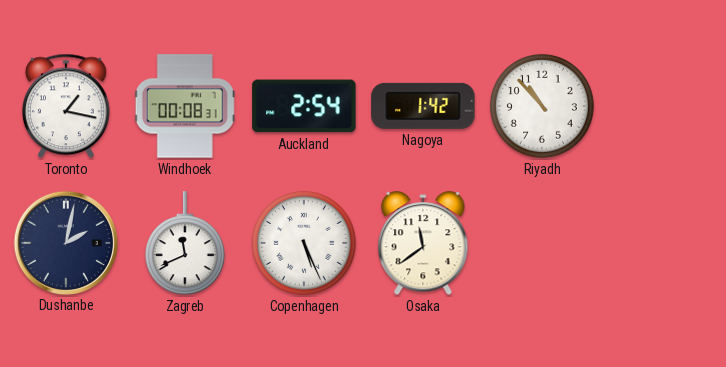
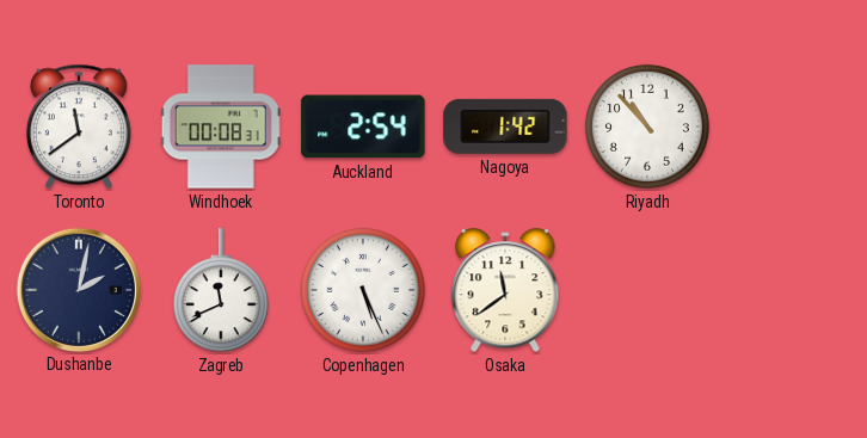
Toronto: 1:17 -> 11:39 (79, 127)
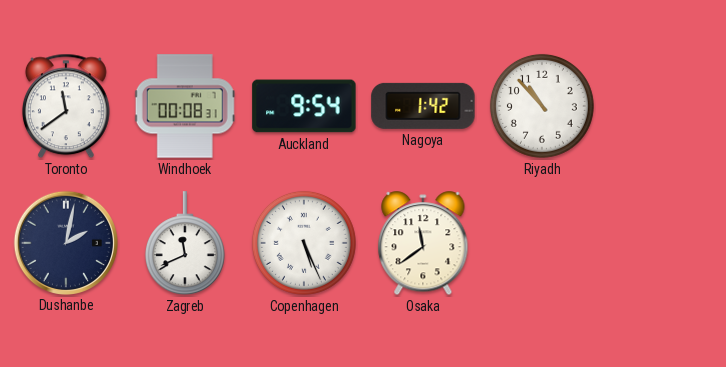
Auckland: 2:54 -> 9:54 (304, 106)
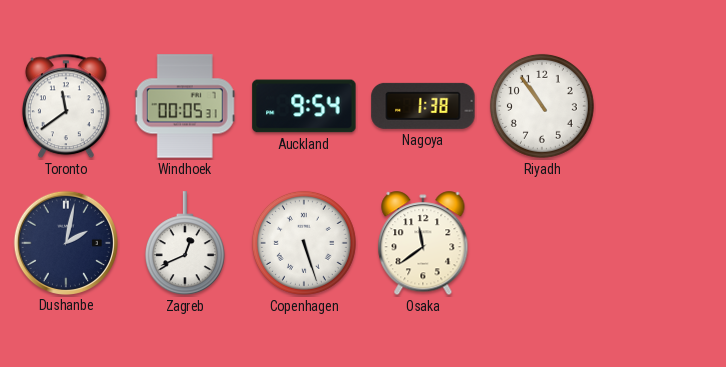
Windhoek: 00:08 -> 00:05 (185, 106)
Nagoya: 1:42 -> 1:38 (423, 106)
Riyadh: 10:53 -> 10:54 (542, 106)
Zagreb: 11:41 -> 12:41 (185, 244)
Copenhagen: 5:26 -> 5:27 (304, 243)
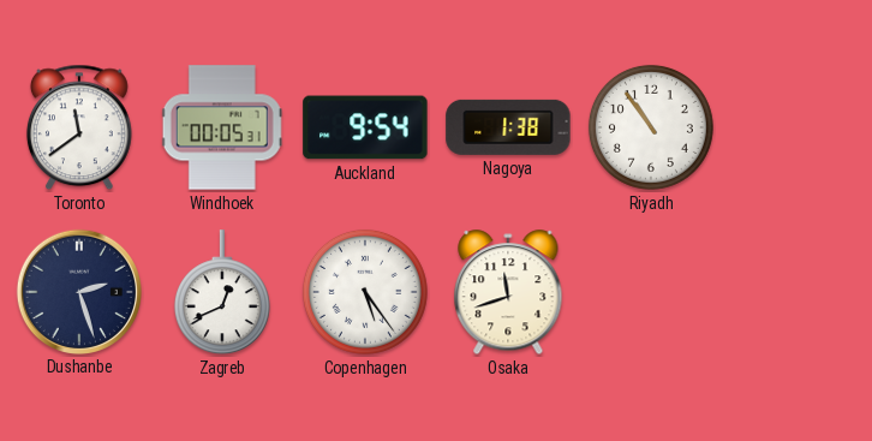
Dushanbe: 2:02 -> 2:27 (78, 291)
Copenhagen: 5:27 -> 5:24 (365, 292)
Osaka: 11:39 -> 11:42 (508, 293)
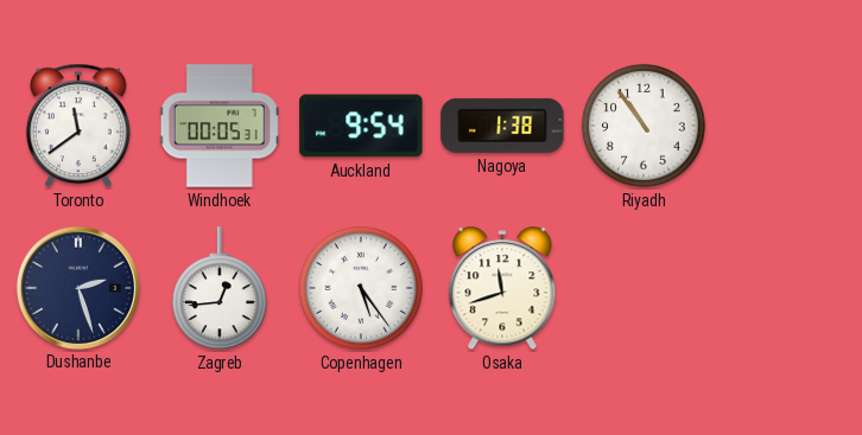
Zagreb: 12:41 -> 12:44 (220, 289)
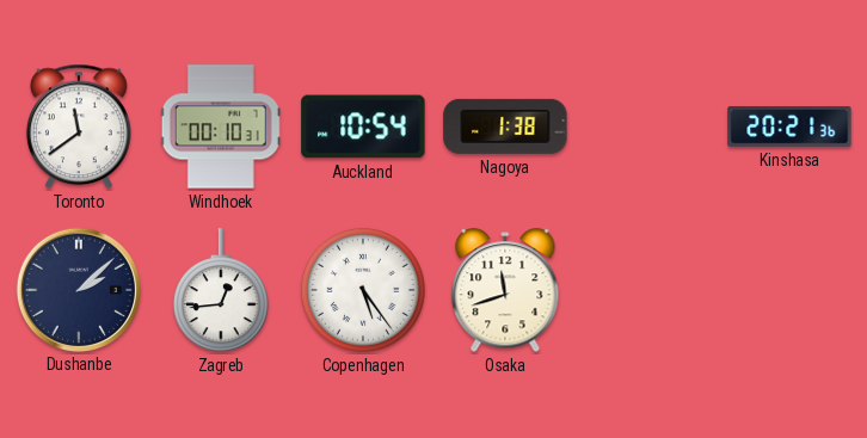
Windhoek: 00:05 -> 00:10 (221, 127)
Auckland: 9:54 -> 10:54 (363, 127)
Riyadh: 10:54 -> none (644, 126)
Kinshasa: none -> 20:21 (789, 127)
Dushanbe: 2:27 -> 2:08 (78, 289)
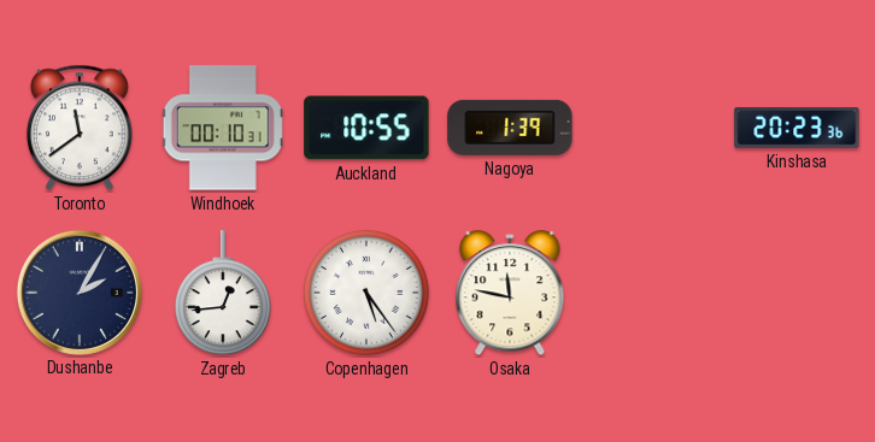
Auckland: 10:54 -> 10:55 (366, 128)
Nagoya: 1:38 -> 1:39 (510, 128)
Kinshasa: 20:21 -> 20:23 (797, 128)
Dushanbe: 2:08 -> 2:05 (78, 291)
Osaka: 11:42 -> 11:47 (510, 294)
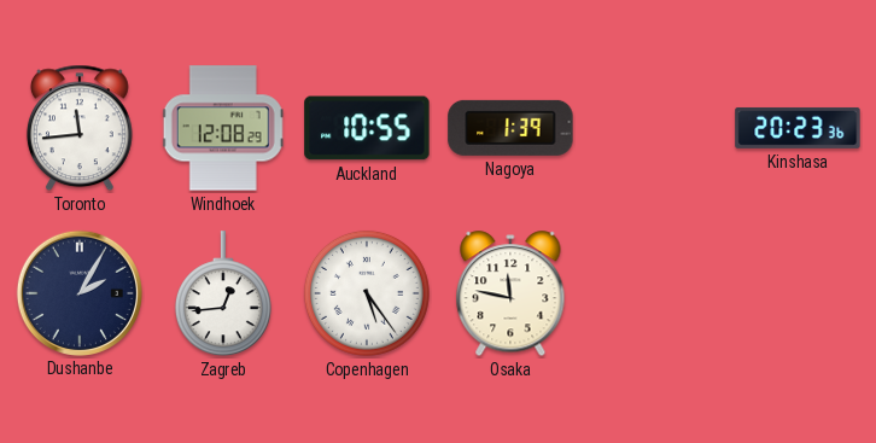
Toronto: 11:39 -> 11:44 (80, 128)
Windhoek: 00:10 -> 12:08 (223, 128)
